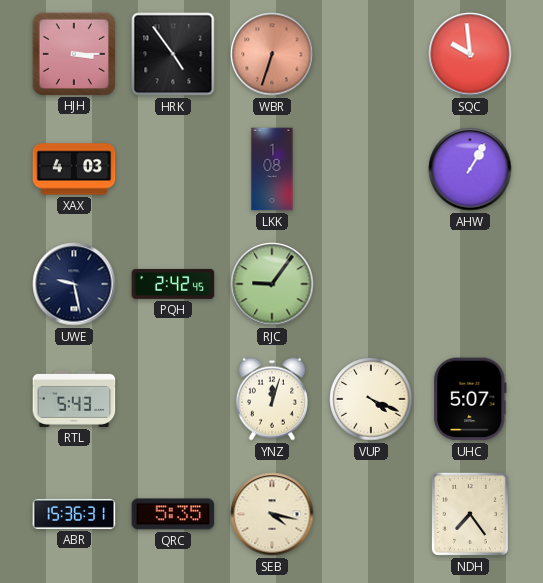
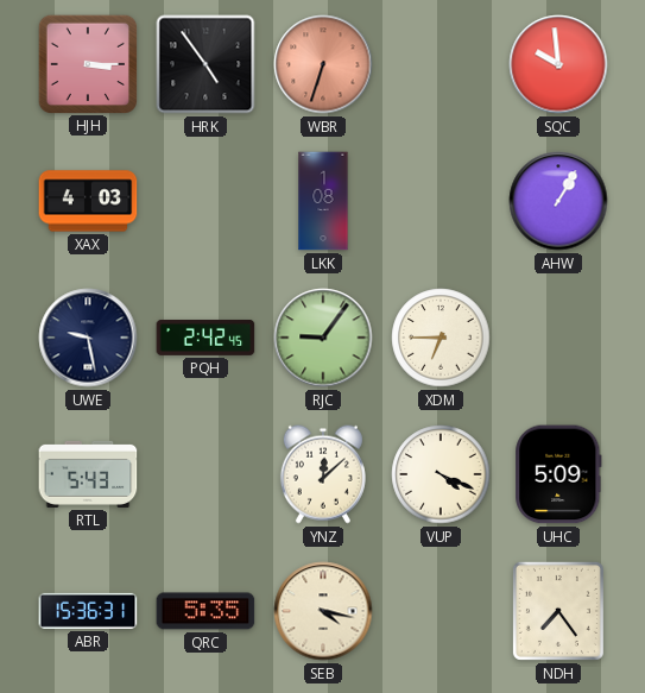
XDM: none -> 6:45 (441, 338)
YNZ: 12:03 -> 12:08 (323, 474)
UHC: 5:07 -> 5:09 (558, 474)
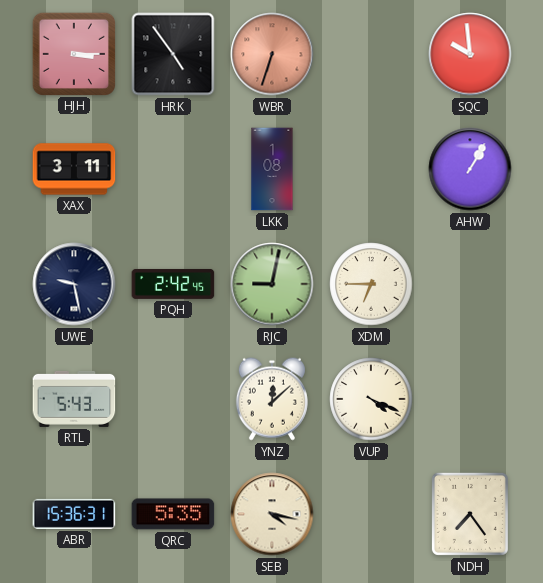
XAX: 4:03 -> 3:11 (74, 169)
RJC: 9:06 -> 9:02 (272, 284)
UHC: 5:09 -> none (558, 474)
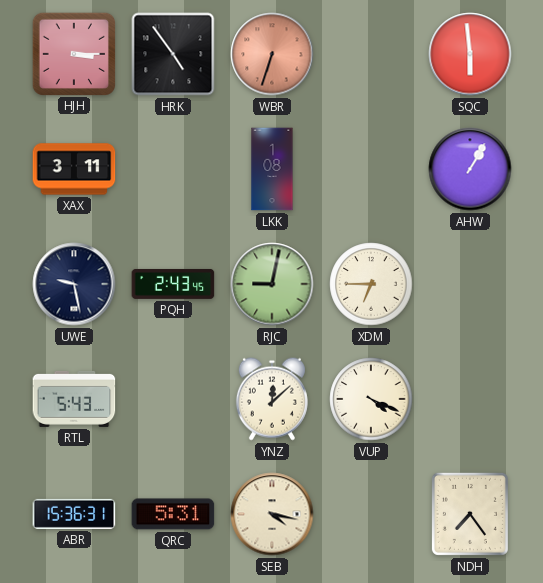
SQC: 9:59 -> 5:59 (470, 54)
PQH: 2:42 -> 2:43 (173, 284)
QRC: 5:35 -> 5:31 (173, 514)
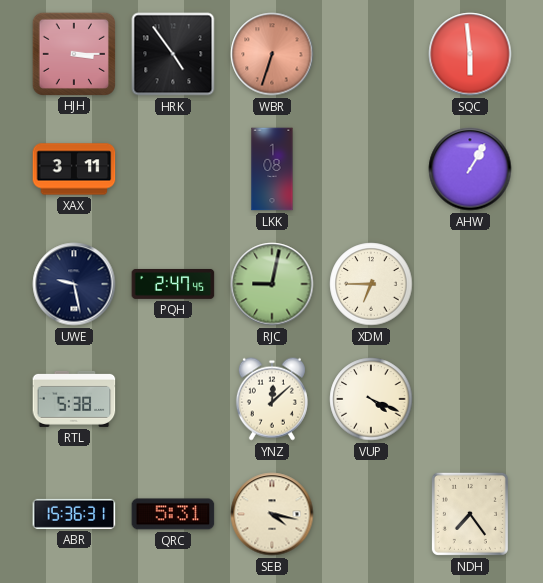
PQH: 2:43 -> 2:47 (173, 284)
RTL: 5:43 -> 5:38 (74, 399)
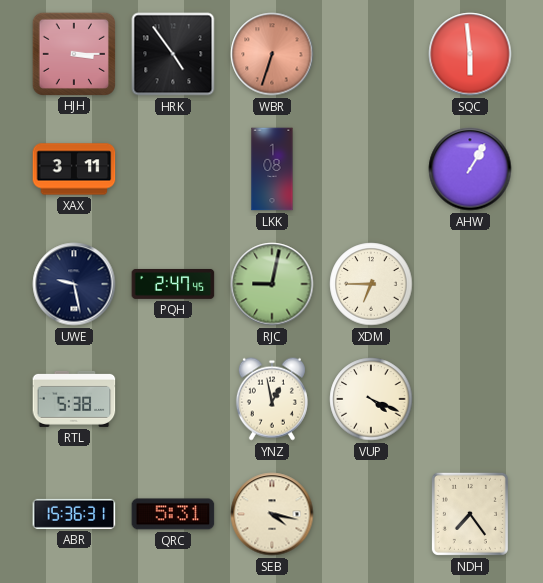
YNZ: 12:08 -> 12:58 (272, 399)
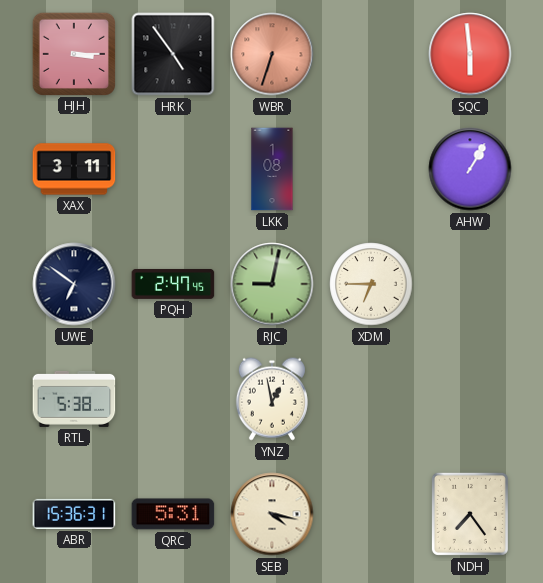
UWE: 9:28 -> 6:51 (74, 284)
VUP: 4:19 -> none (371, 399)
